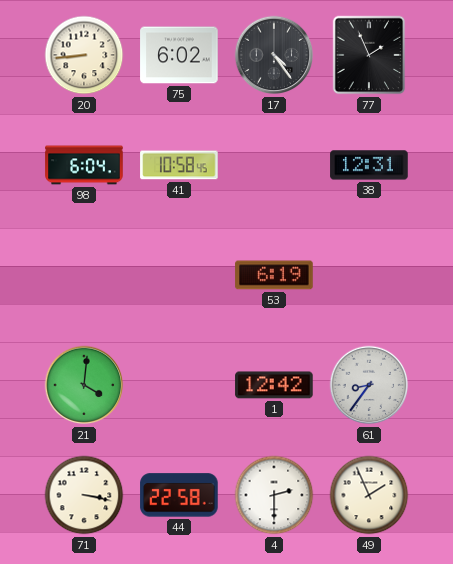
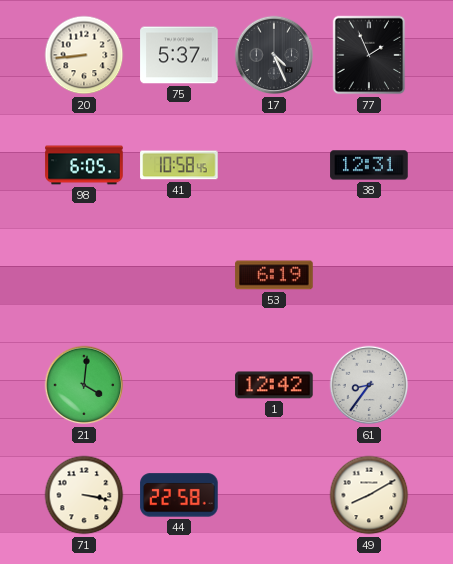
75: 6:02 -> 5:37 (179, 55)
17: 4:24 -> 4:26 (274, 55)
98: 6:04 -> 6:05 (84, 165)
4: 2:30 -> none (274, 495)
49: 1:56 -> 8:10 (369, 495)
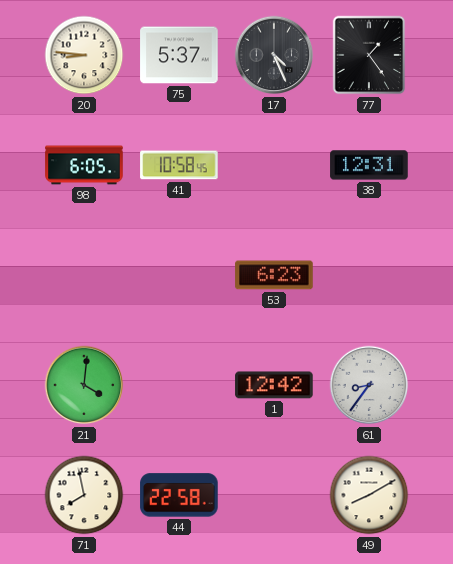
20: 8:44 -> 8:46 (84, 55)
77: 1:56 -> 1:24 (369, 55)
53: 6:19 -> 6:23 (274, 275)
71: 3:17 -> 7:58 (84, 495)
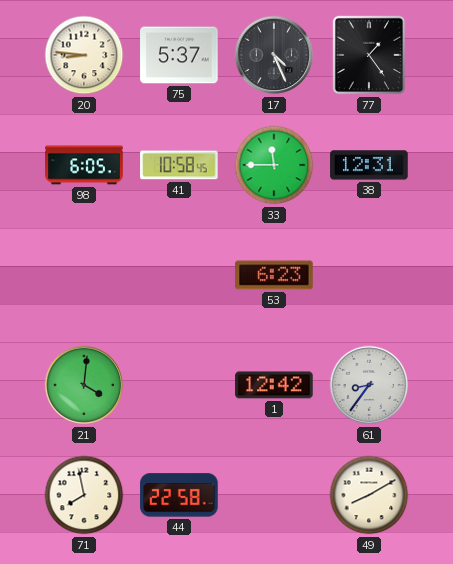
33: none -> 11:45 (274, 165)
